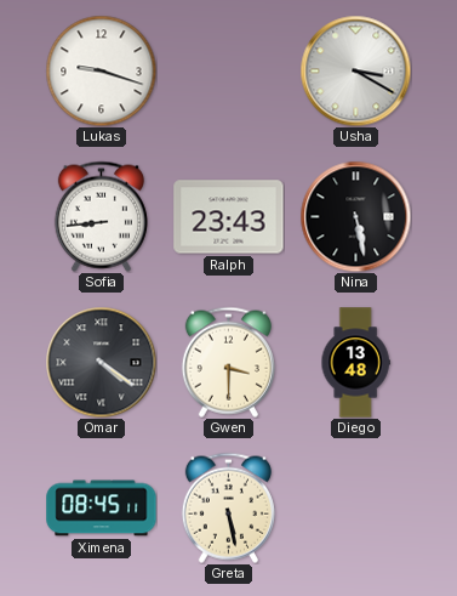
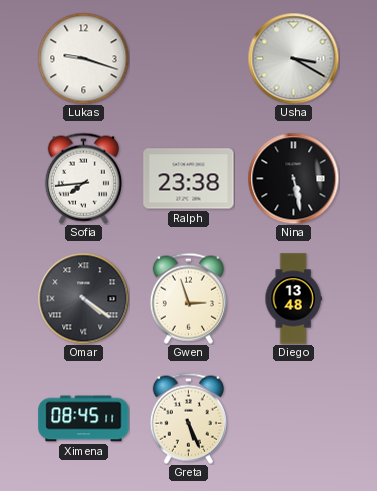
Sofia: 8:44 -> 7:44 (83, 178)
Ralph: 23:43 -> 23:38 (189, 179)
Gwen: 3:30 -> 2:57 (188, 298)
Greta: 5:28 -> 5:26 (188, 418)
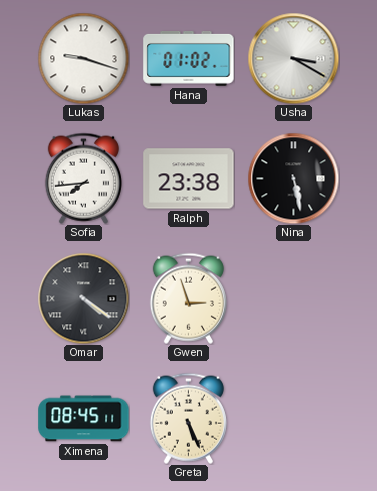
Hana: none -> 01:02 (189, 58)
Diego: 13:48 -> none (293, 299)
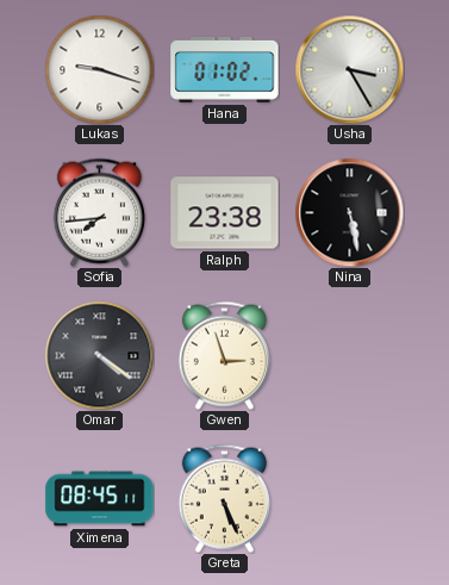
Usha: 3:20 -> 3:25 (349, 69)
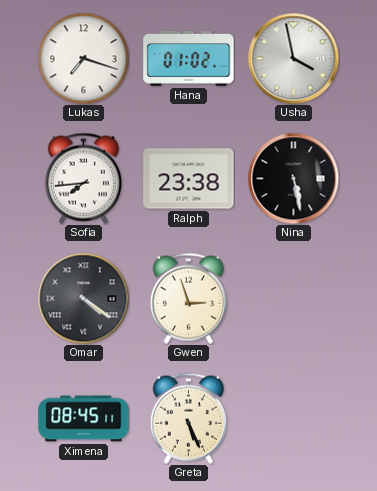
Lukas: 9:18 -> 7:18 (83, 58)
Usha: 3:25 -> 3:58 (293, 58)
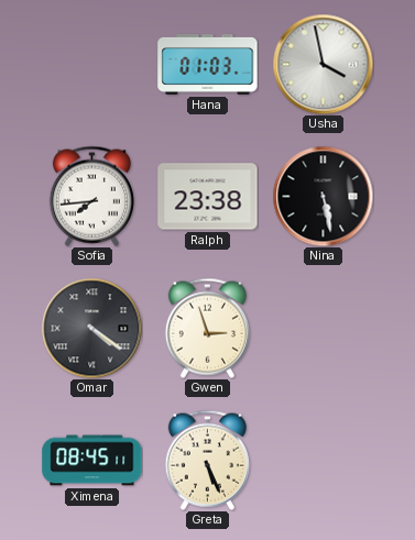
Lukas: 7:18 -> none (83, 58)
Hana: 01:02 -> 01:03 (208, 64)
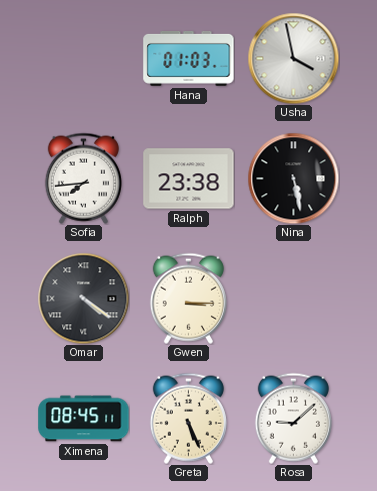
Gwen: 2:57 -> 3:15 (188, 298)
Rosa: none -> 9:08 (293, 418)
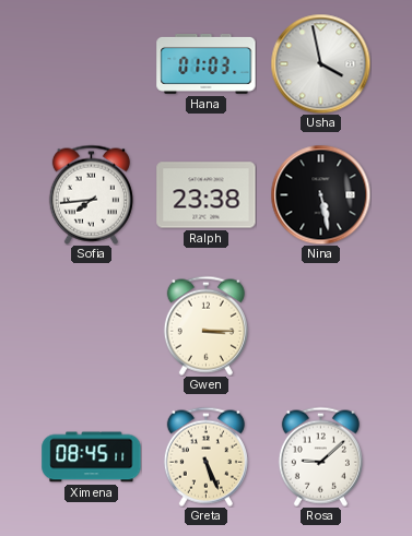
Omar: 4:21 -> none (83, 298)
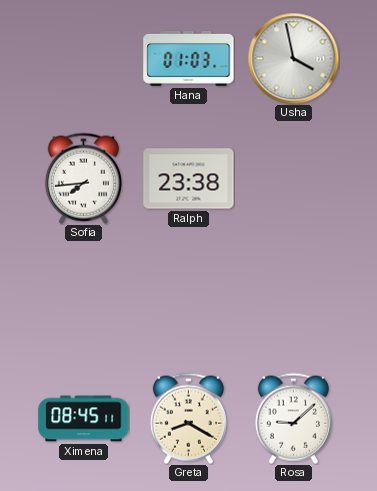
Nina: 5:28 -> none (320, 194)
Gwen: 3:15 -> none (205, 325)
Greta: 5:26 -> 8:20 (188, 418)
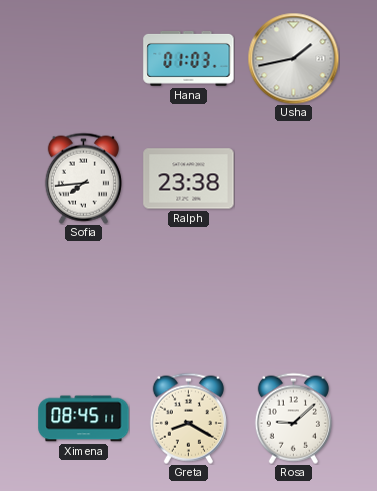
Usha: 3:58 -> 1:43 (293, 58)
